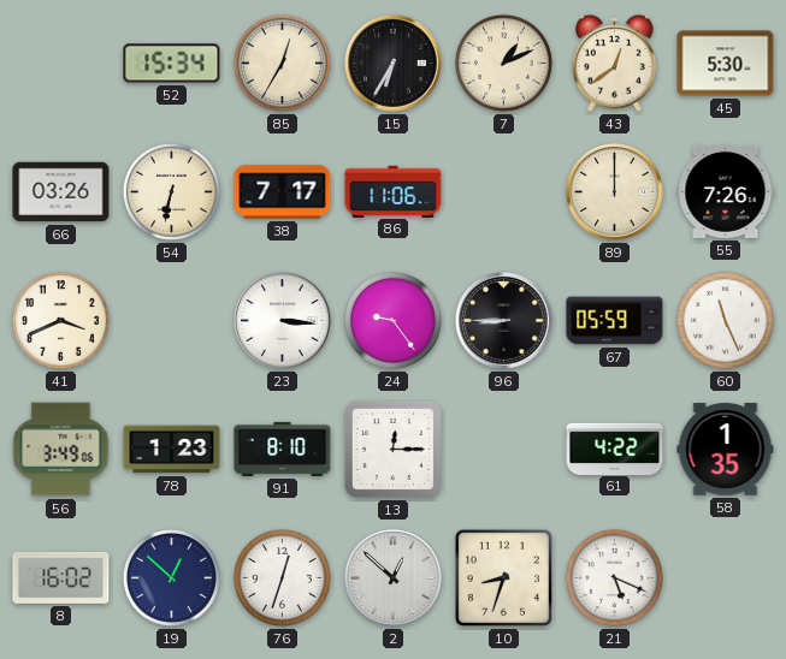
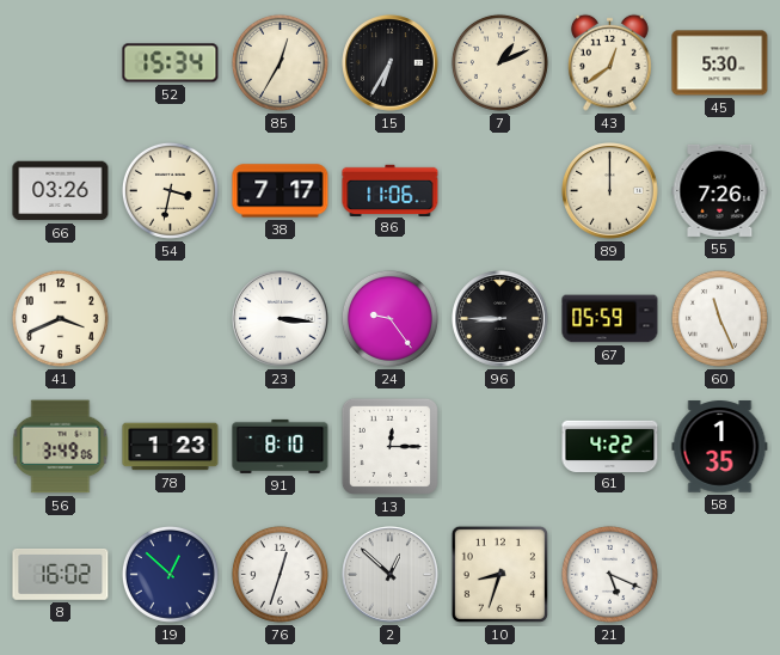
54: 6:32 -> 3:32 (170, 190)
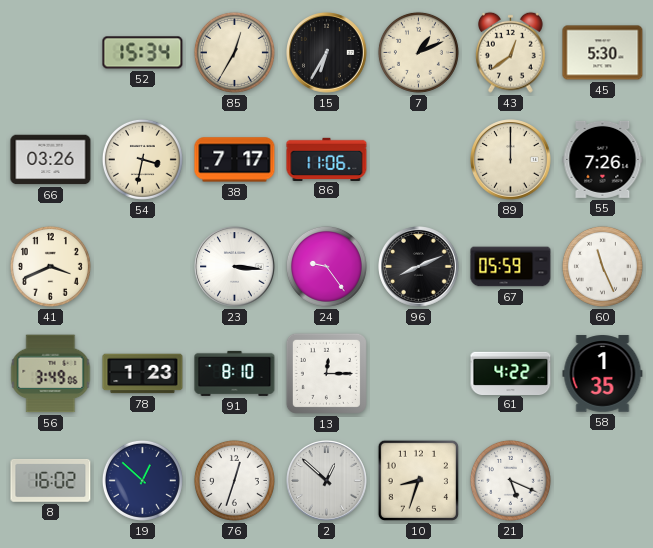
96: 8:45 -> 8:11 (419, 267)
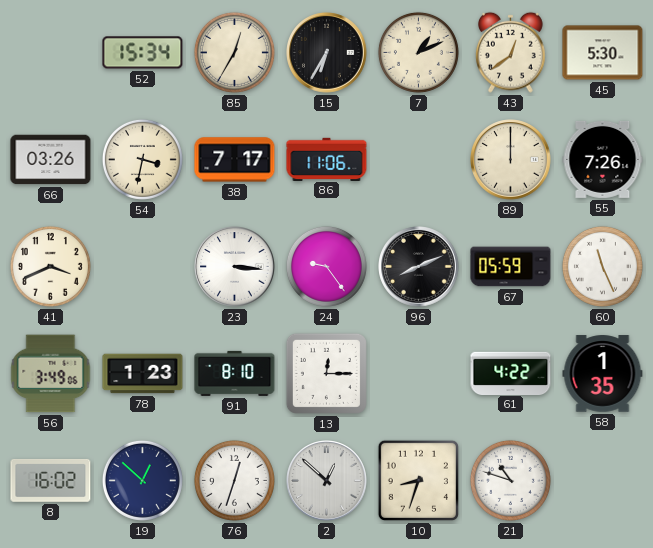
21: 5:19 -> 10:48 (510, 480)
